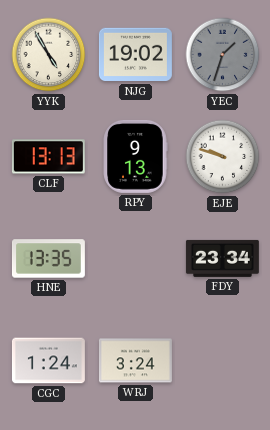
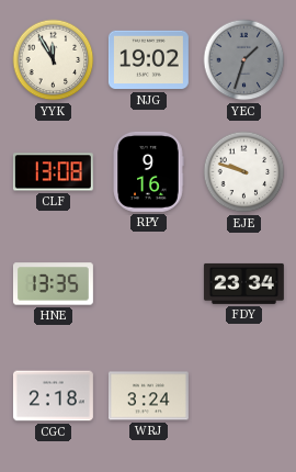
YYK: 4:55 -> 11:55 (54, 60)
CLF: 13:13 -> 13:08 (53, 172)
RPY: 9:13 -> 9:16 (148, 171)
CGC: 1:24 -> 2:18 (53, 396)
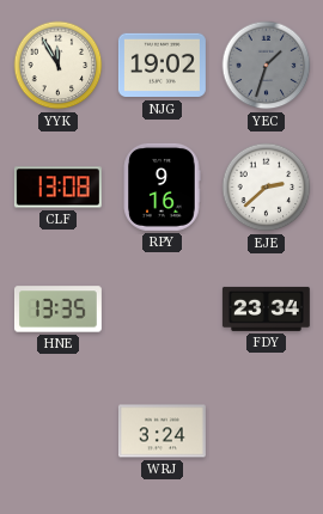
EJE: 9:48 -> 2:38 (267, 188)
CGC: 2:18 -> none (53, 396)
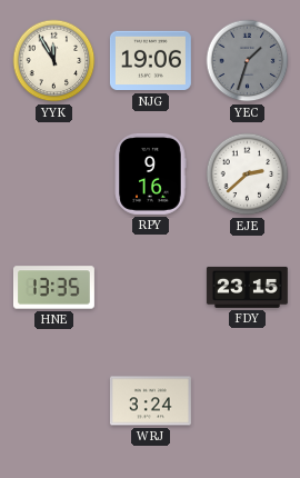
NJG: 19:02 -> 19:06 (150, 61)
CLF: 13:08 -> none (57, 188)
FDY: 23:34 -> 23:15 (247, 287)
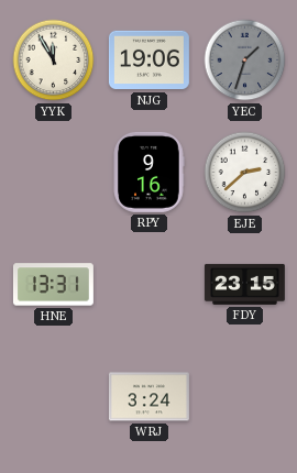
HNE: 13:35 -> 13:31 (53, 285)
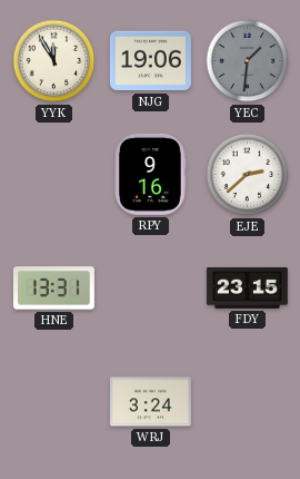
YEC: 1:33 -> 1:31 (248, 61)
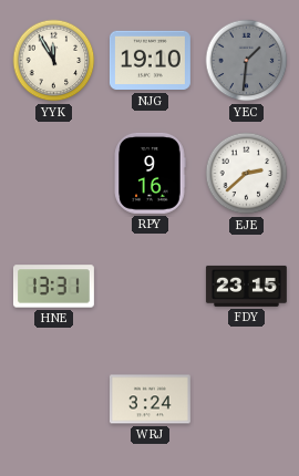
NJG: 19:06 -> 19:10 (149, 61)
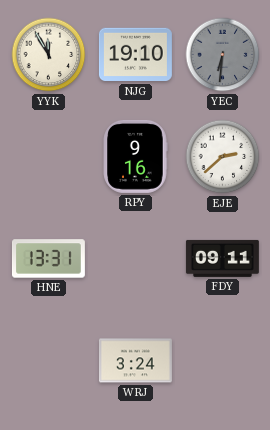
YEC: 1:31 -> 6:31 (223, 55)
FDY: 23:15 -> 09:11 (222, 258)
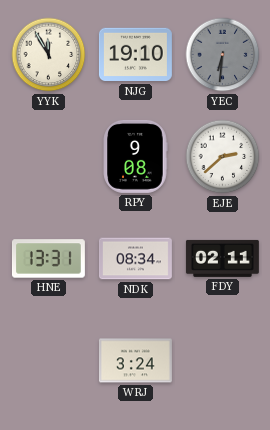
RPY: 9:16 -> 9:08 (135, 156)
NDK: none -> 08:34 (135, 259)
FDY: 09:11 -> 02:11 (222, 258)
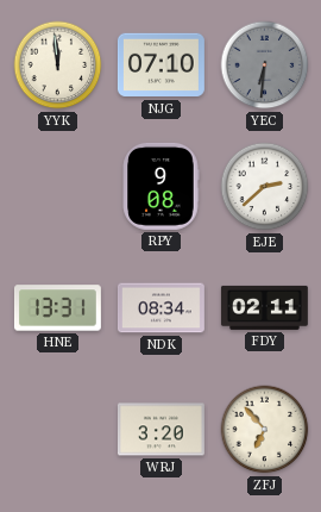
YYK: 11:55 -> 11:59 (58, 65)
NJG: 19:10 -> 07:10 (160, 65)
WRJ: 3:24 -> 3:20 (160, 430)
ZFJ: none -> 6:53 (265, 430)
